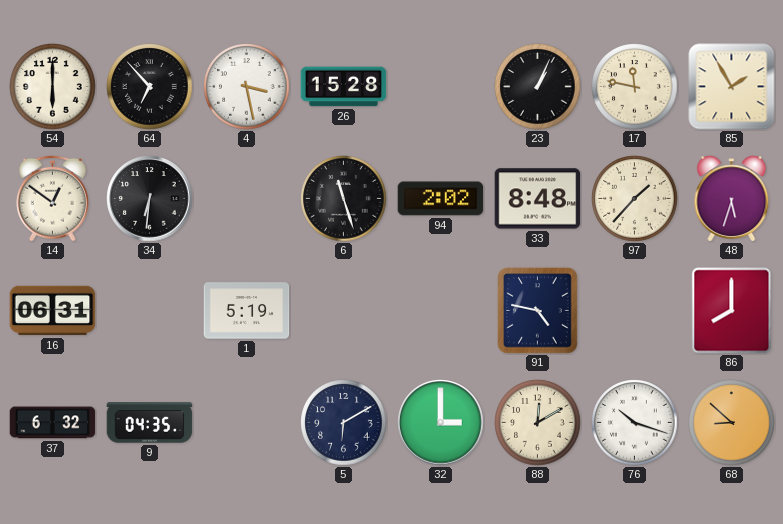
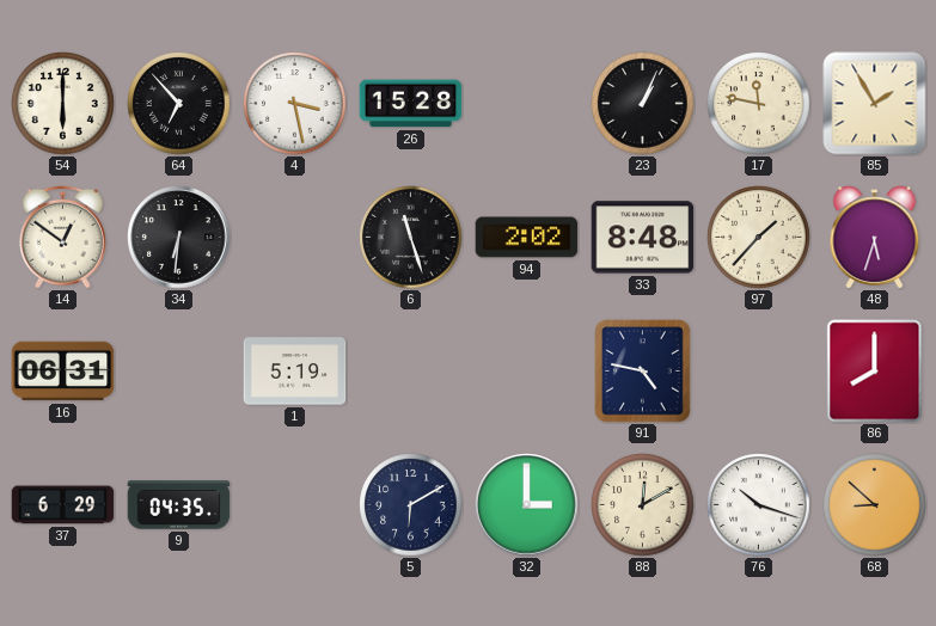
37: 6:32 -> 6:29 (63, 505)
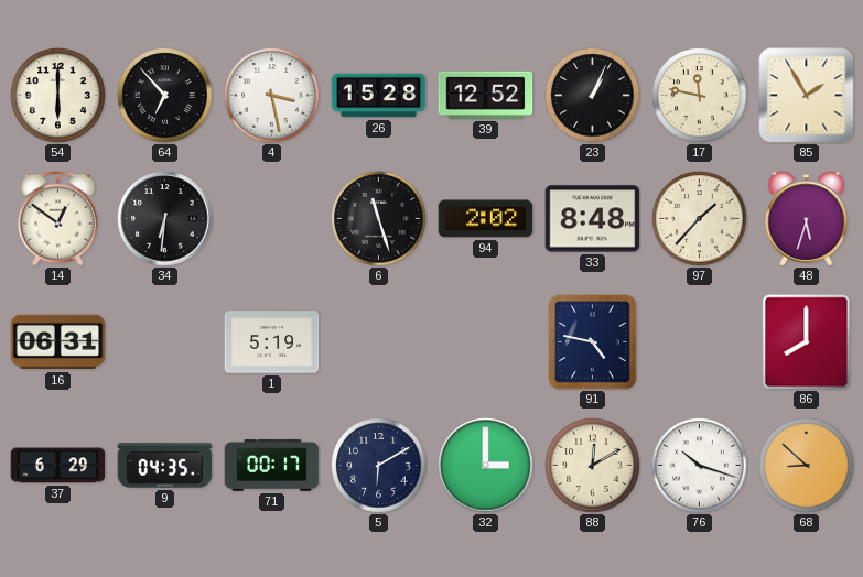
39: none -> 12:52 (486, 95)
71: none -> 00:17 (272, 465)
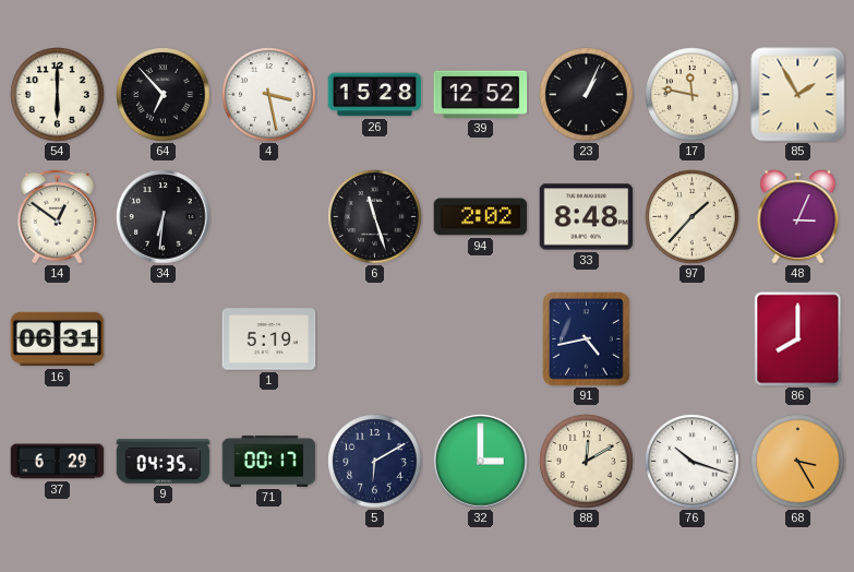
48: 5:33 -> 3:04 (798, 217)
91: 4:47 -> 4:43 (587, 339)
68: 8:52 -> 3:25 (798, 462)
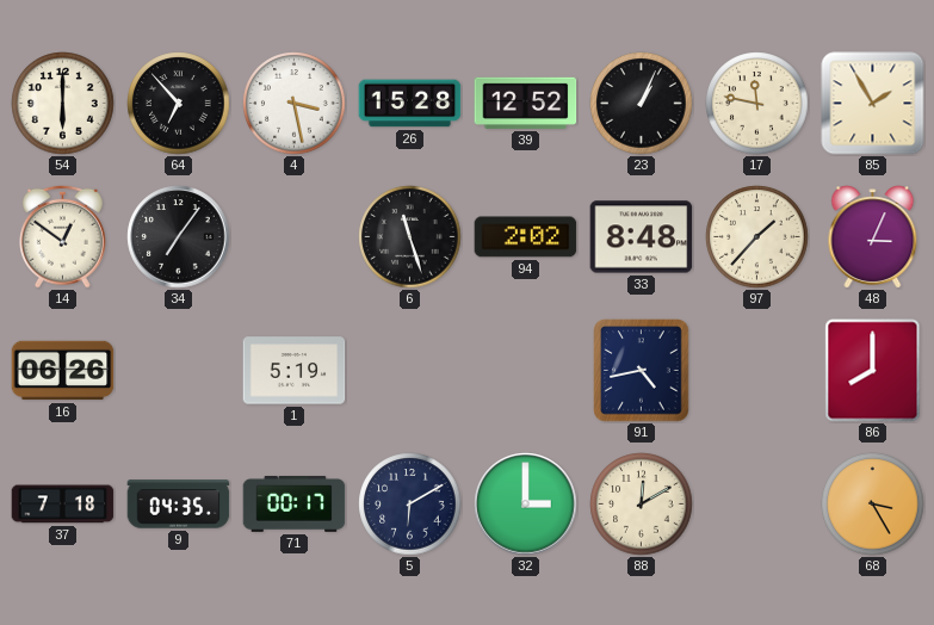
34: 6:31 -> 7:06 (179, 237)
16: 06:31 -> 06:26 (63, 371)
37: 6:29 -> 7:18 (63, 505)
76: 10:18 -> none (693, 462)
